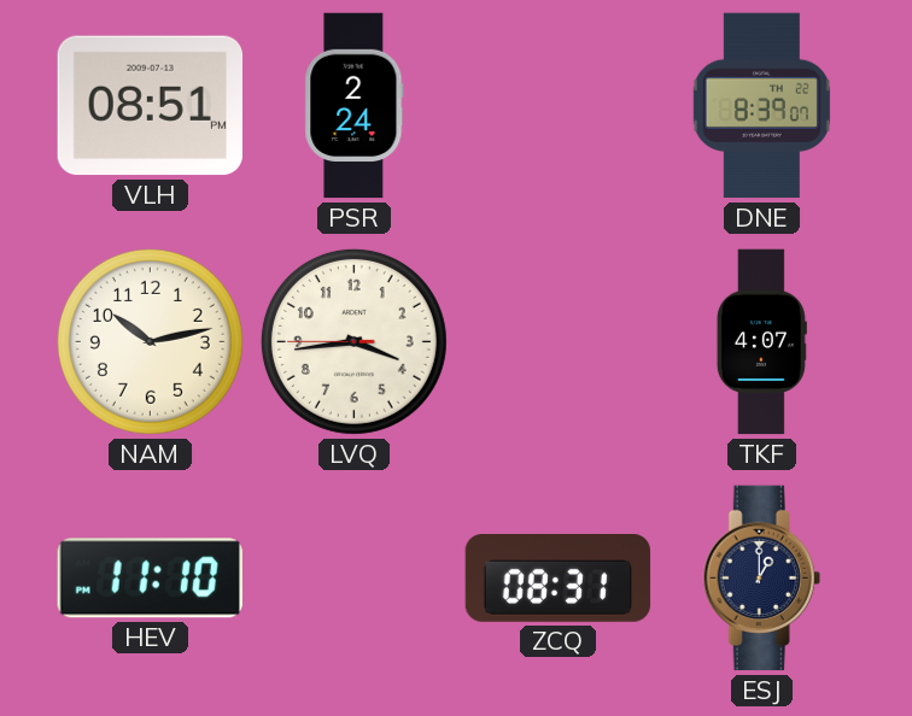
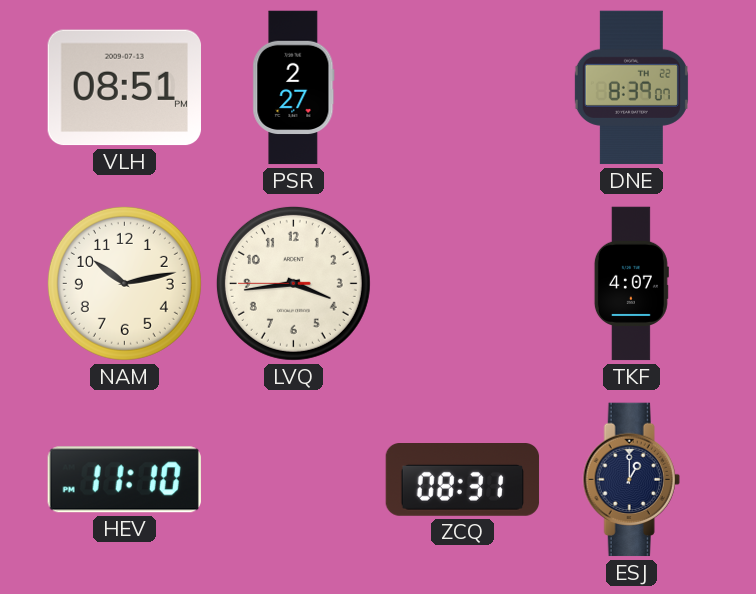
PSR: 2:24 -> 2:27 (294, 88)
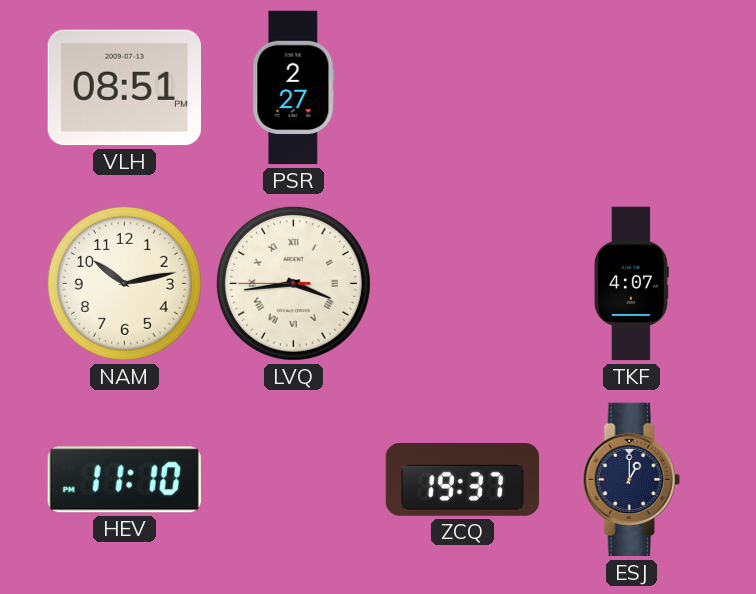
DNE: 8:39 -> none (631, 88)
LVQ numerals: Arabic -> Roman (293, 283)
ZCQ: 08:31 -> 19:37 (463, 480)
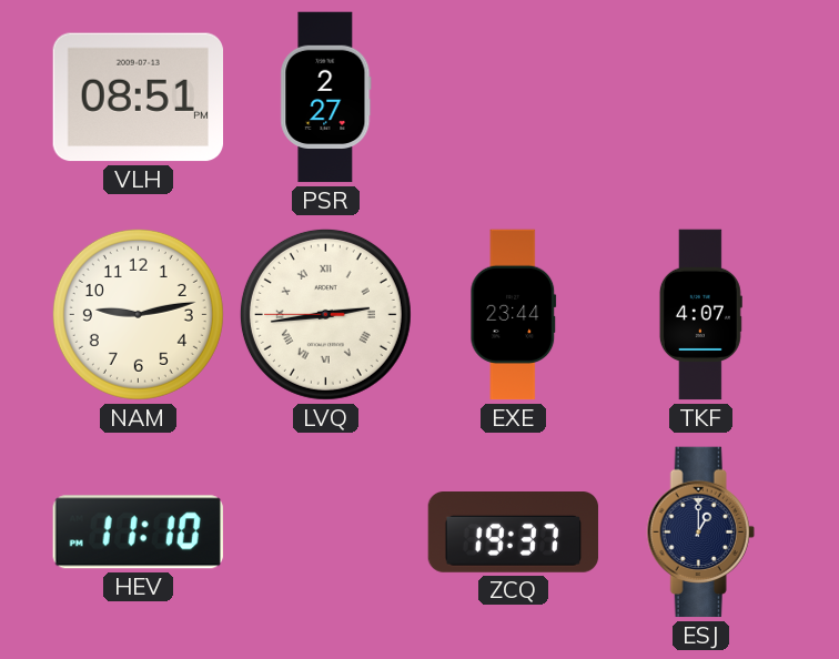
NAM: 10:13 -> 9:13 (138, 314)
LVQ: 3:43 -> 2:43 (325, 314)
EXE: none -> 23:44 (514, 315)
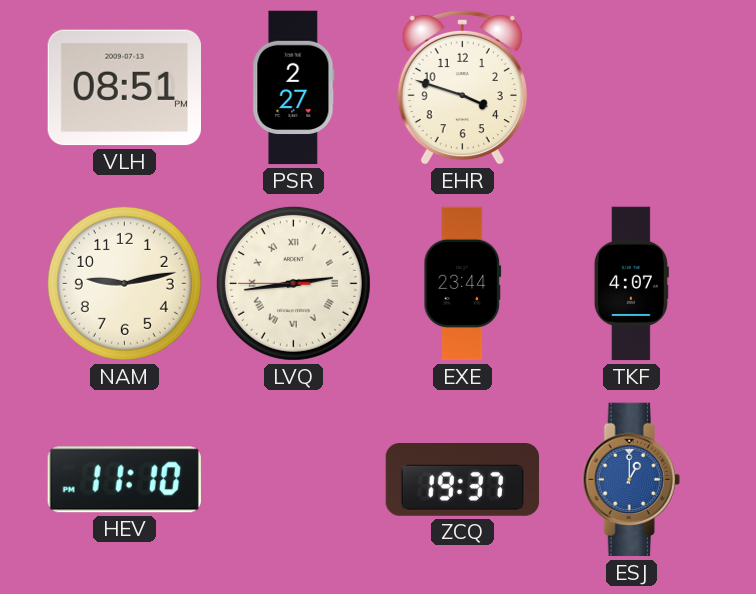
EHR: none -> 3:48 (462, 87)
ESJ dial: navy -> blue (631, 480)
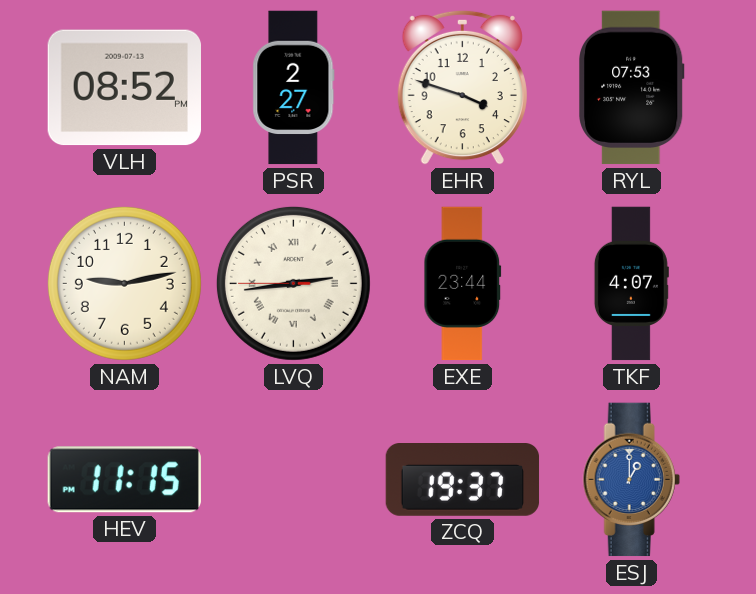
VLH: 08:51 -> 08:52 (124, 88)
RYL: none -> 07:53 (631, 88)
HEV: 11:10 -> 11:15 (124, 480)
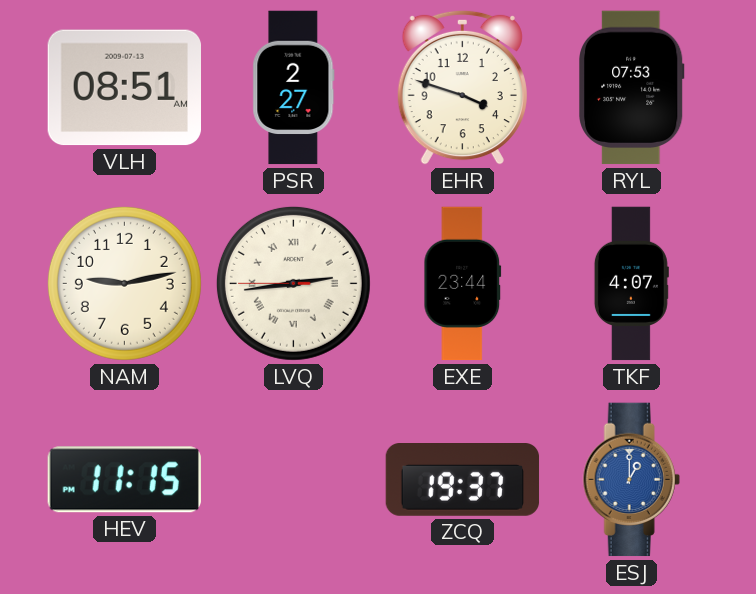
VLH: 08:52 -> 08:51 (124, 88)
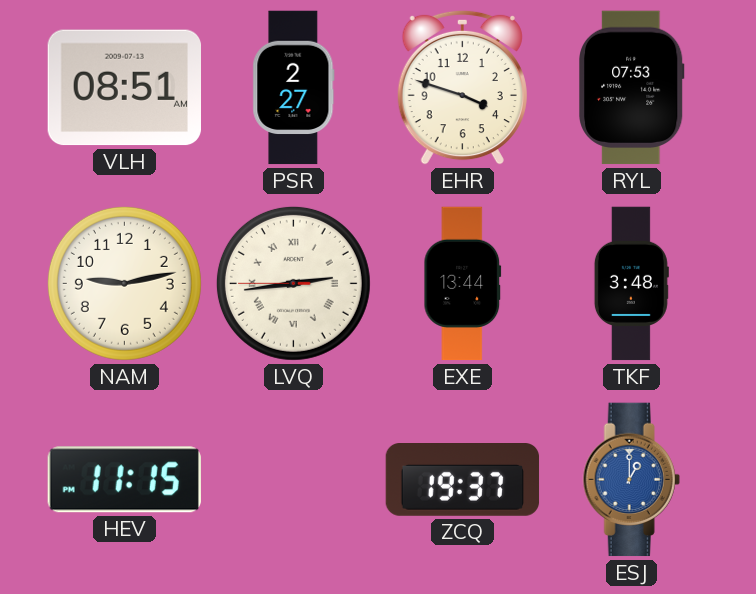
EXE: 23:44 -> 13:44 (463, 284)
TKF: 4:07 -> 3:48 (631, 284)
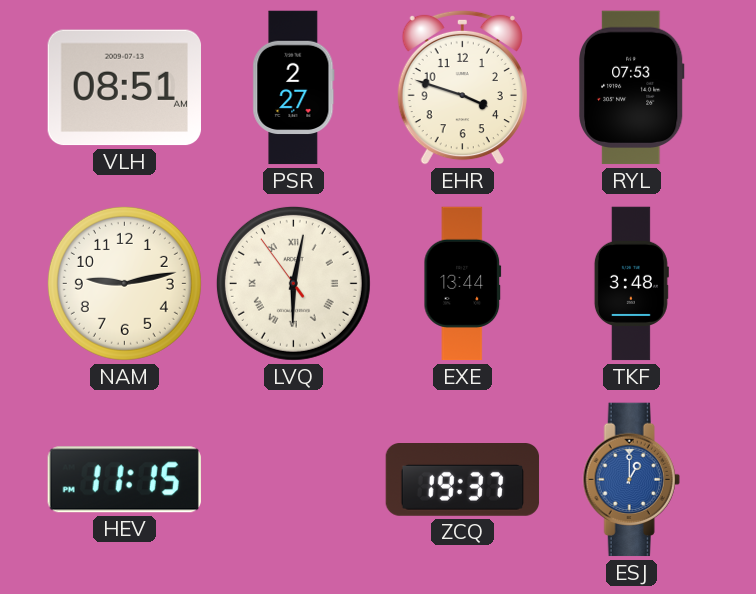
LVQ: 2:43 -> 6:01 (293, 283)
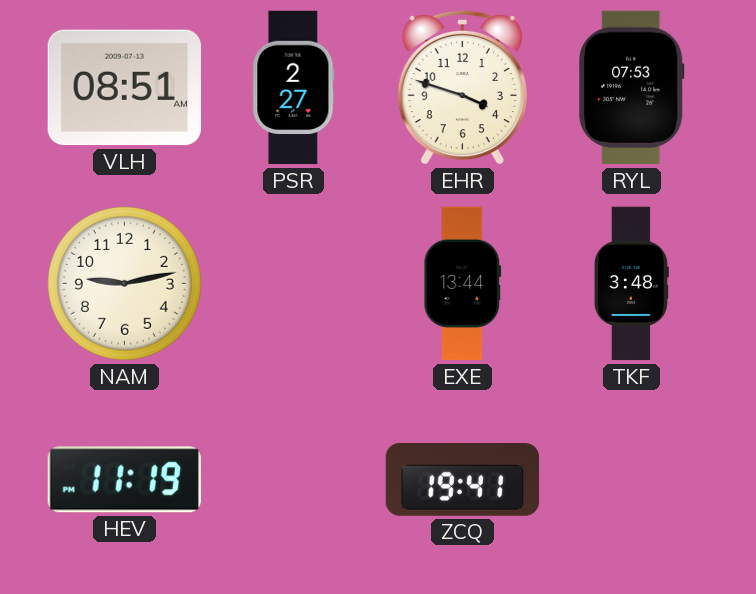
LVQ: 6:01 -> none (293, 283)
HEV: 11:15 -> 11:19 (124, 480)
ZCQ: 19:37 -> 19:41 (463, 480)
ESJ: 1:00 -> none (631, 480)
